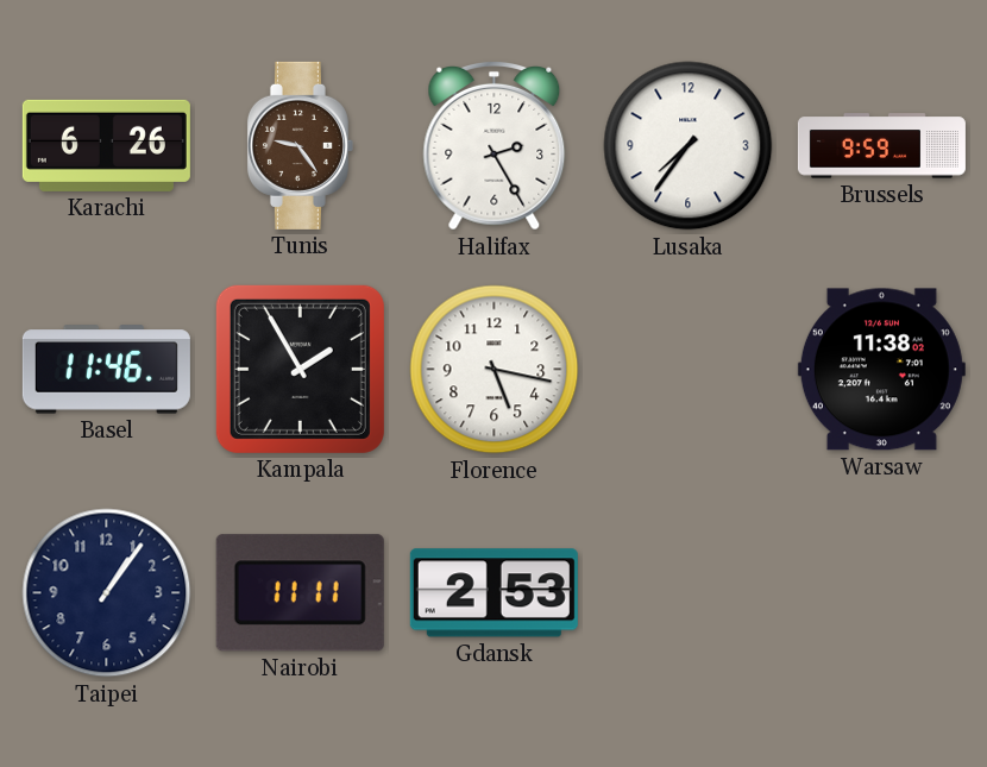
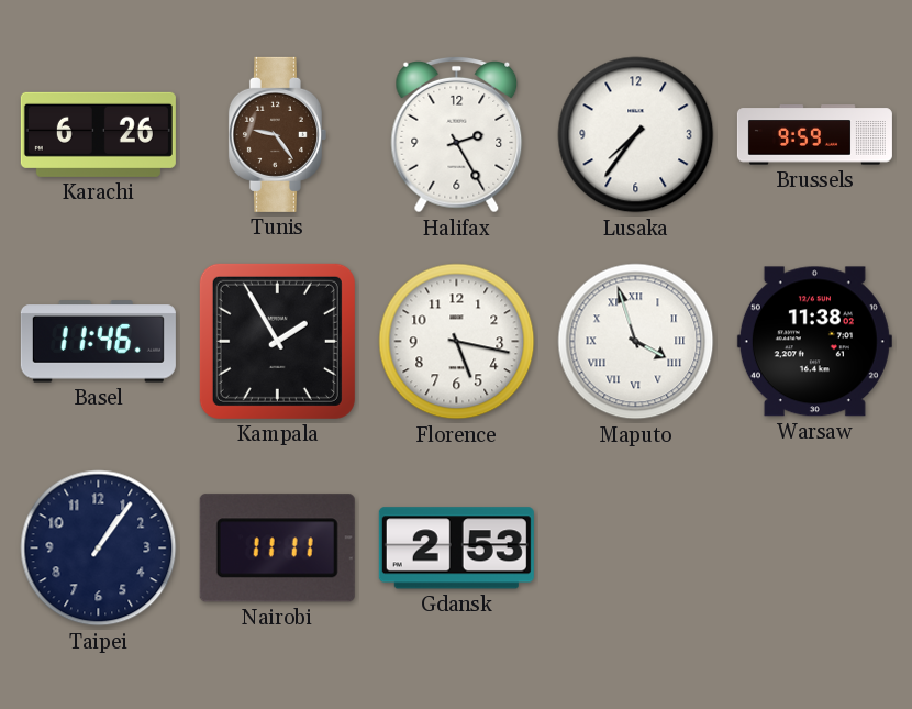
Maputo: none -> 3:57 (636, 342)
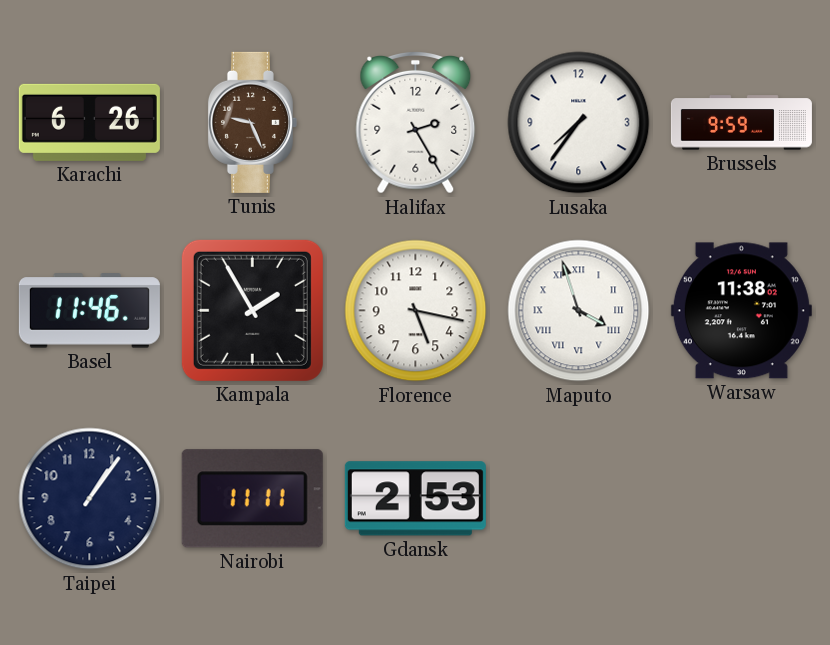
Tunis: 9:24 -> 9:26 (252, 122)
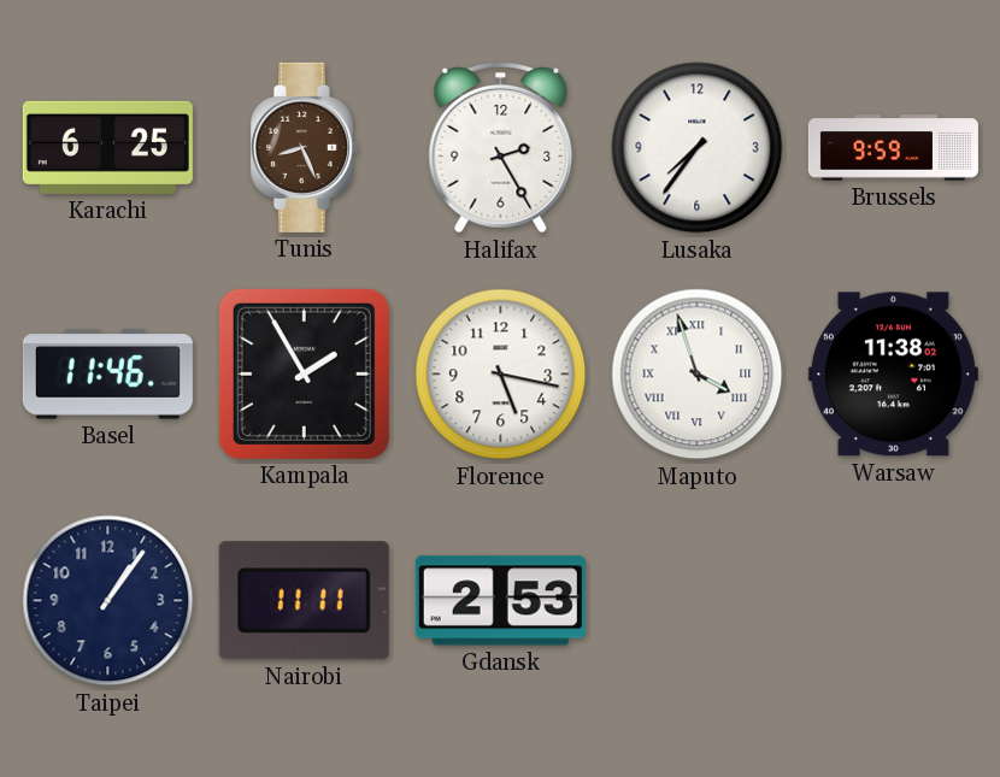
Karachi: 6:26 -> 6:25 (107, 147)
Tunis: 9:26 -> 8:26 (304, 147)
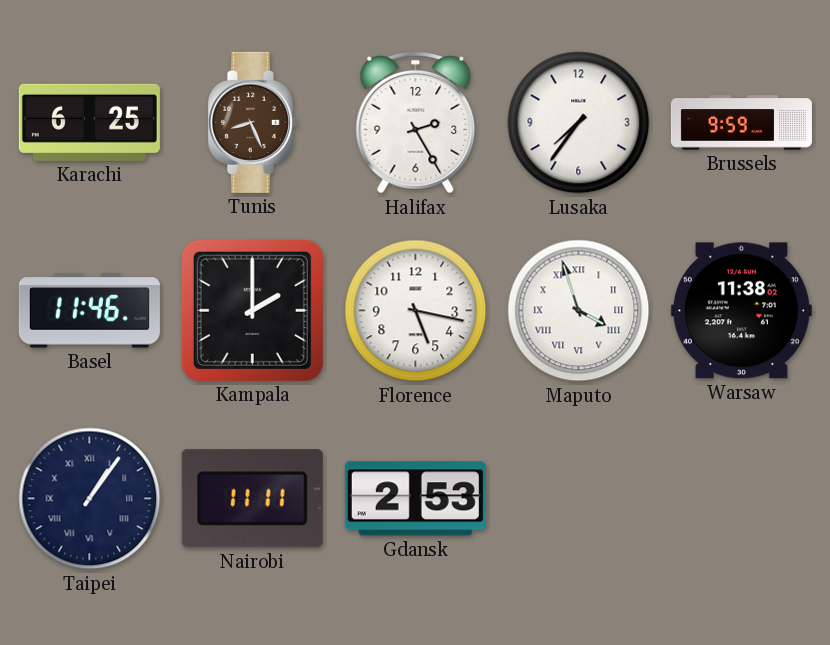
Kampala: 1:55 -> 2:00 (252, 310)
Taipei numerals: Arabic -> Roman (90, 499)
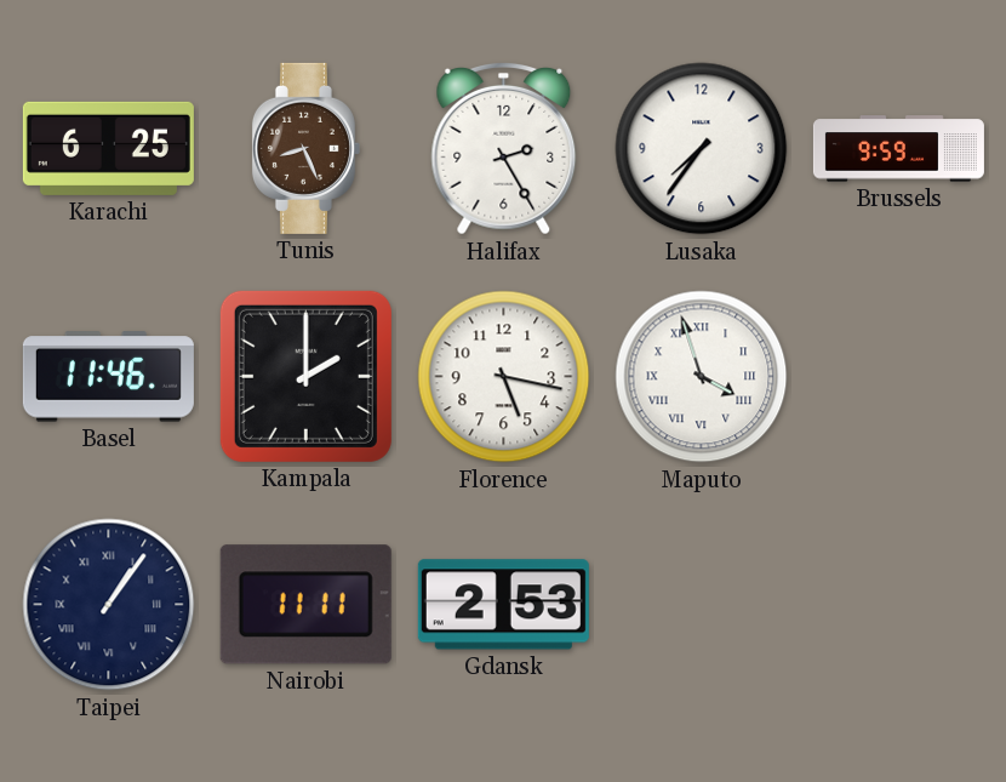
Warsaw: 11:38 -> none (741, 311)
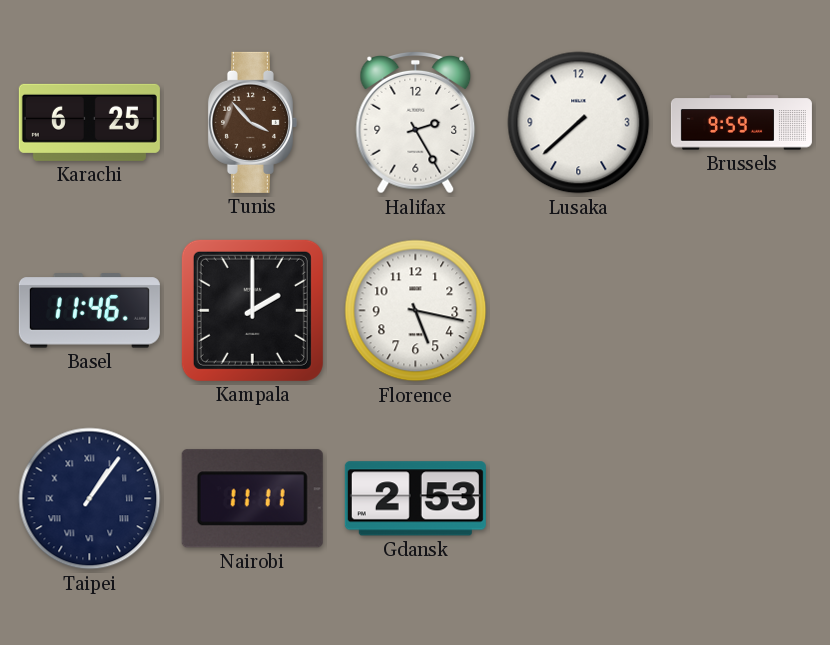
Tunis: 8:26 -> 3:53 (252, 122)
Lusaka: 7:36 -> 7:38 (579, 123)
Maputo: 3:57 -> none (702, 377)
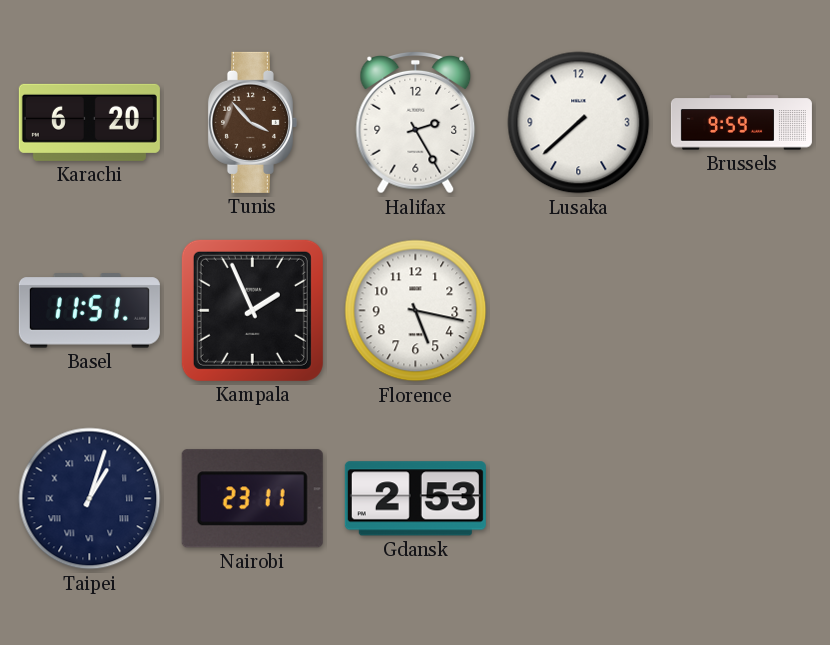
Karachi: 6:25 -> 6:20 (89, 122)
Basel: 11:46 -> 11:51 (89, 311)
Kampala: 2:00 -> 1:56 (252, 310)
Taipei: 1:06 -> 1:03 (90, 499)
Nairobi: 11:11 -> 23:11 (252, 499)
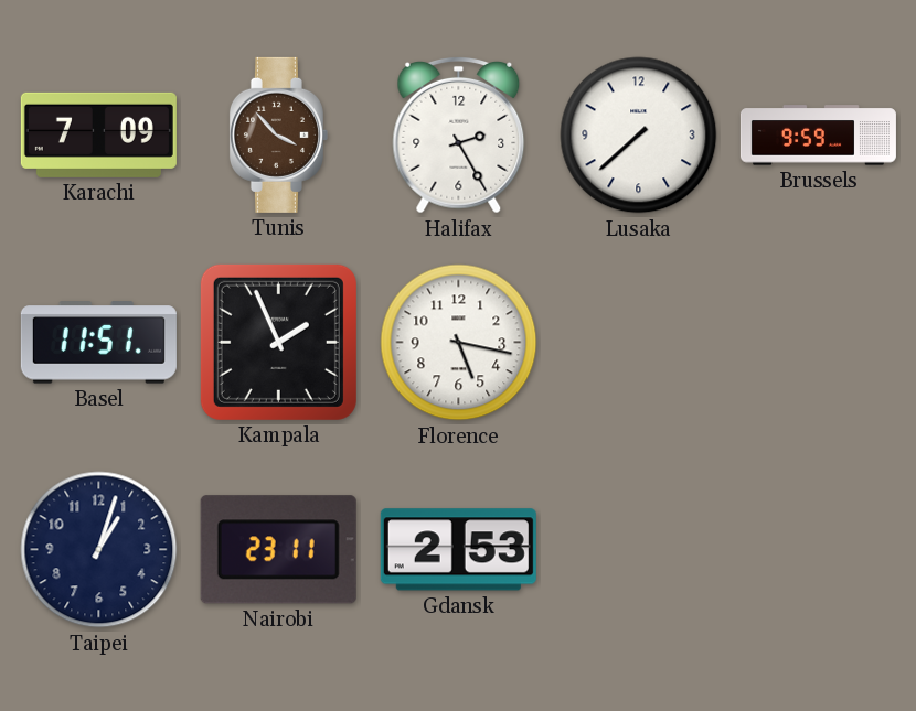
Karachi: 6:20 -> 7:09 (98, 134)
Taipei numerals: Roman -> Arabic (99, 550)
